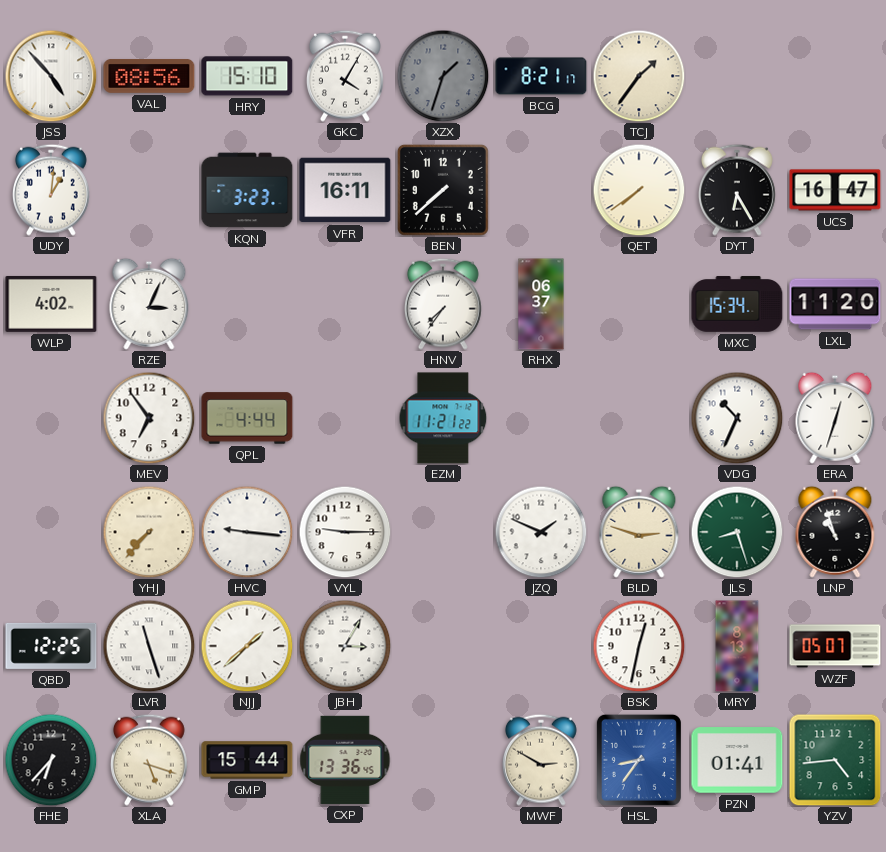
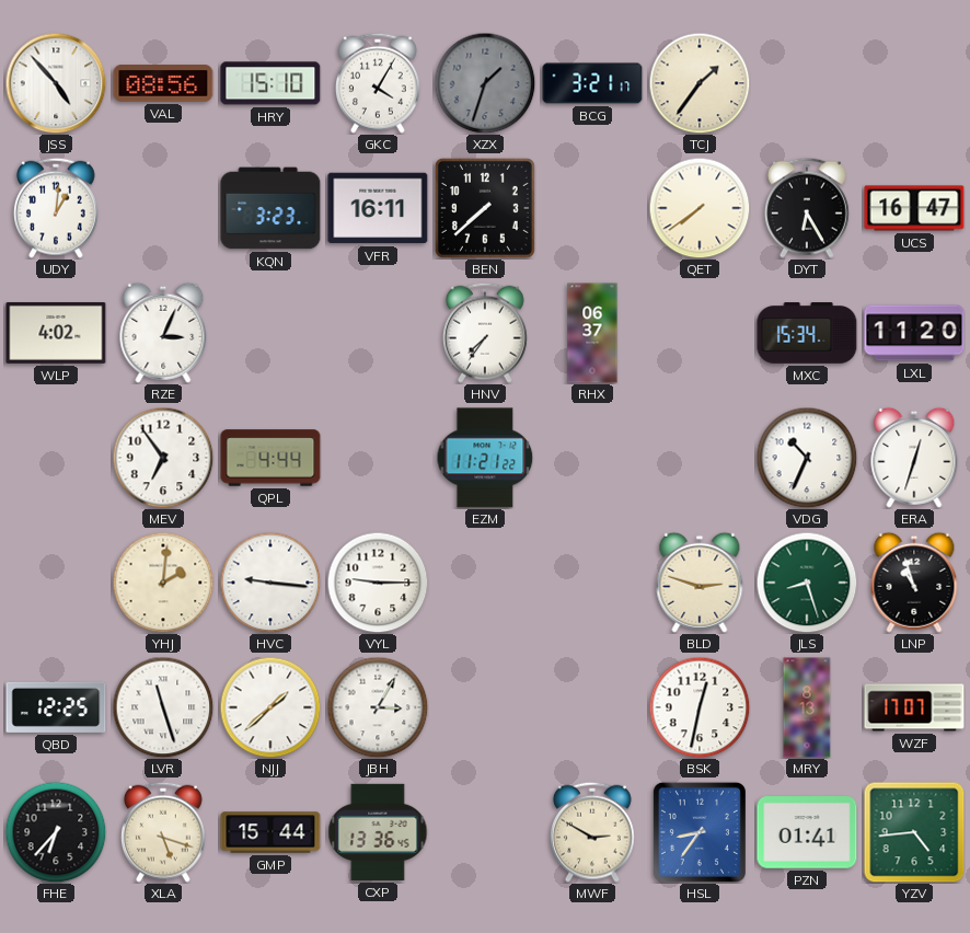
BCG: 8:21 -> 3:21 (592, 83)
YHJ: 7:37 -> 2:01 (163, 583)
JZQ: 1:49 -> none (541, 532)
WZF: 05:07 -> 17:07 (914, 707)
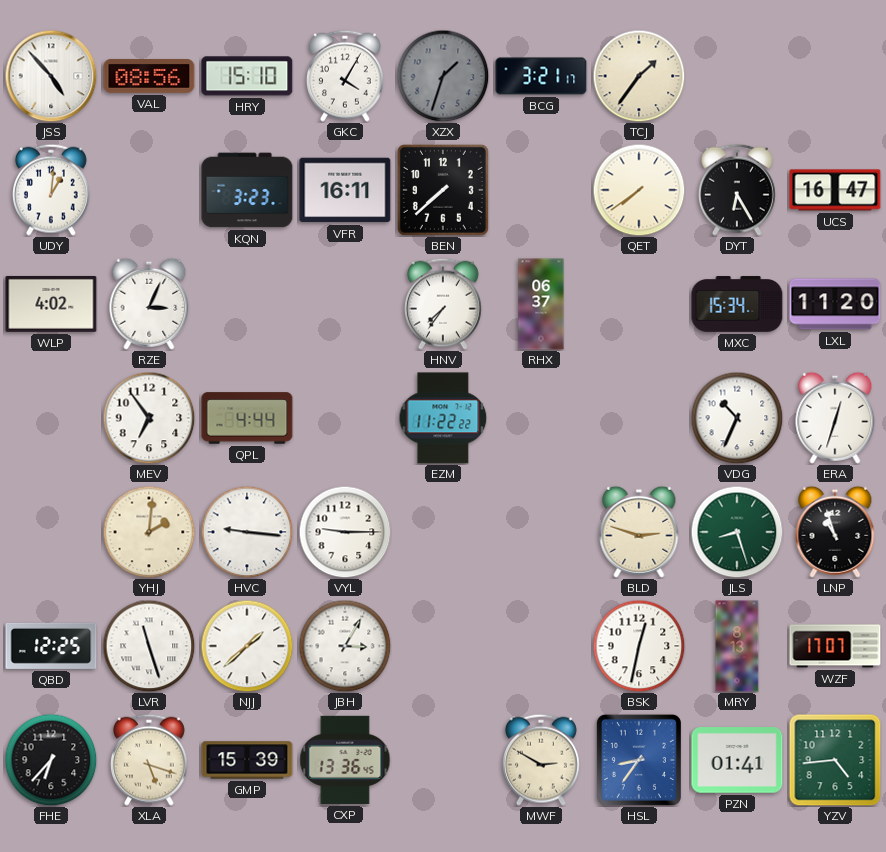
EZM: 11:21 -> 11:22 (443, 418)
GMP: 15:44 -> 15:39 (247, 760)
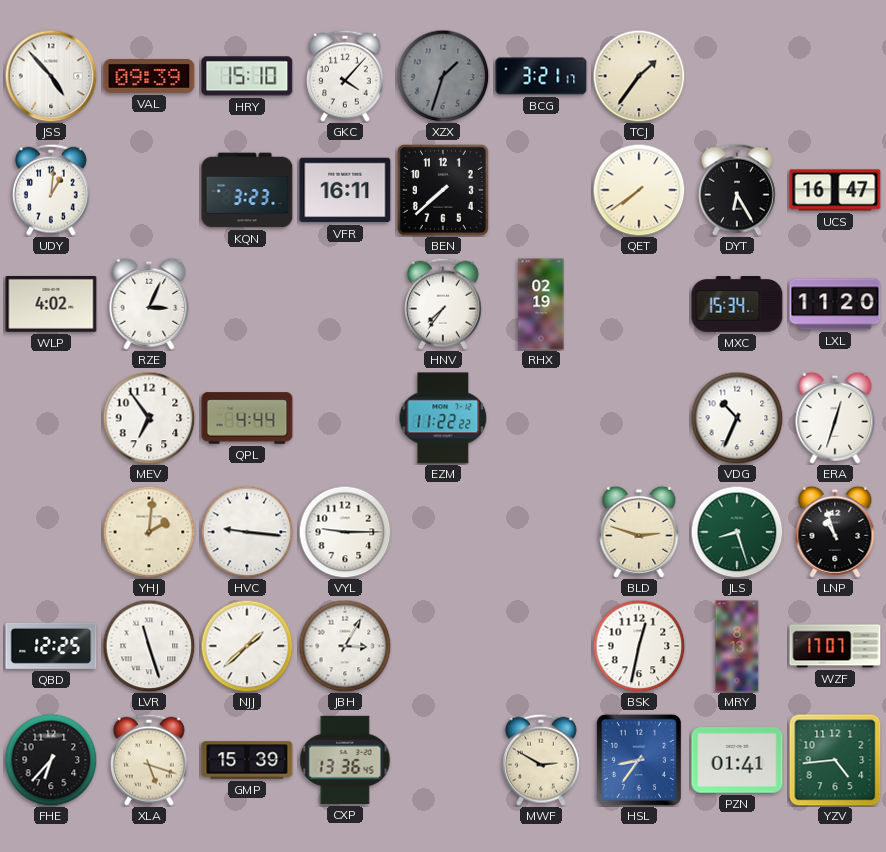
VAL: 08:56 -> 09:39 (149, 77)
GKC: 4:05 -> 4:07 (345, 76)
RHX: 06:37 -> 02:19 (541, 304)
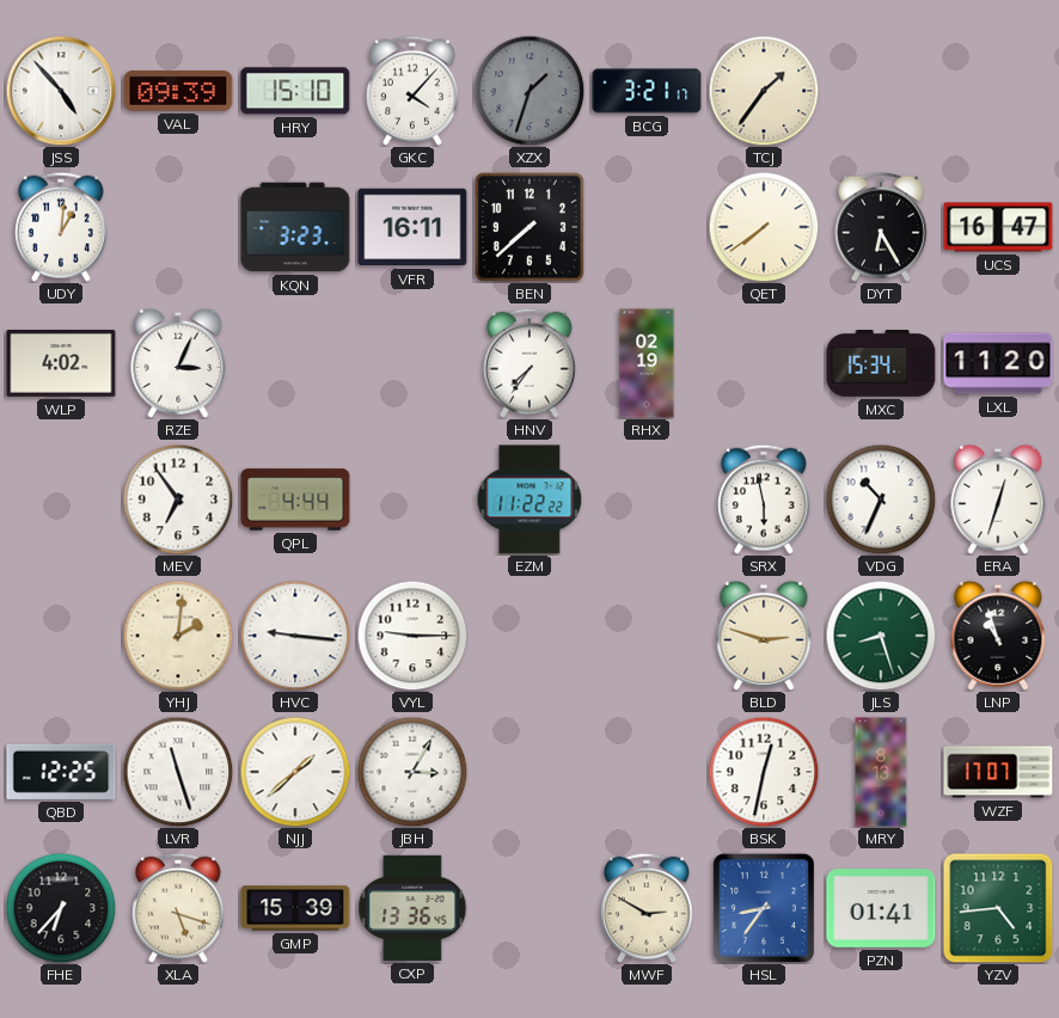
SRX: none -> 5:58 (764, 499)
